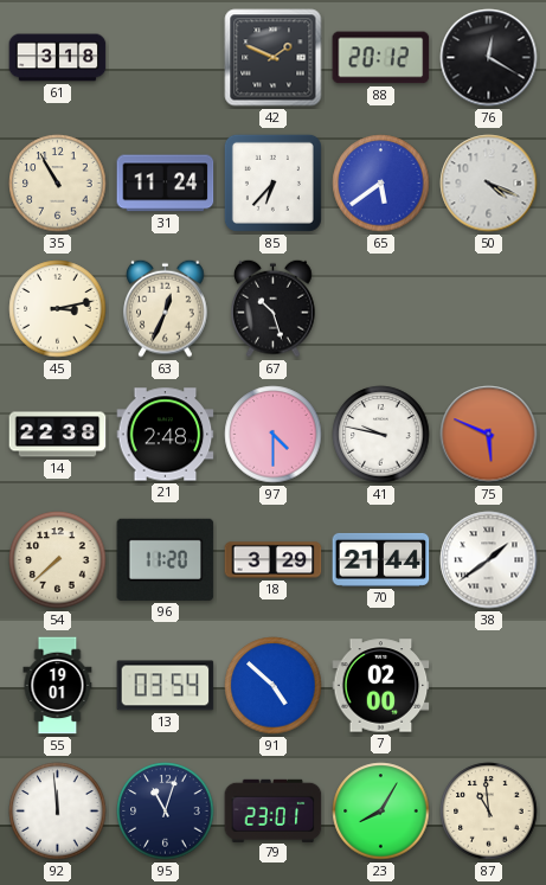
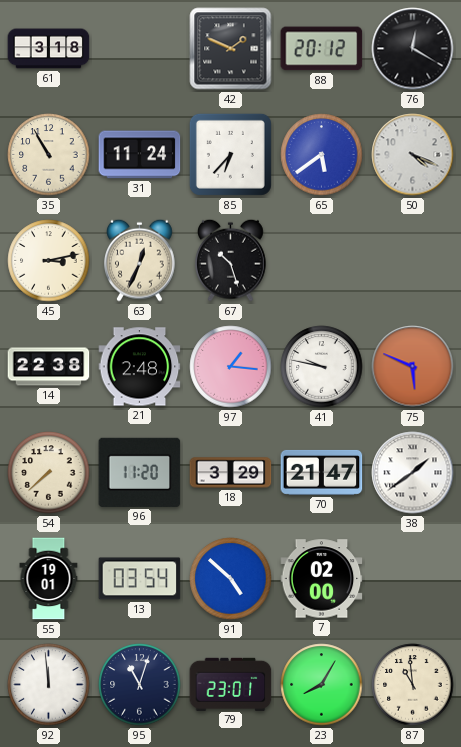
97: 4:30 -> 1:16 (231, 367)
70: 21:44 -> 21:47 (322, 472)
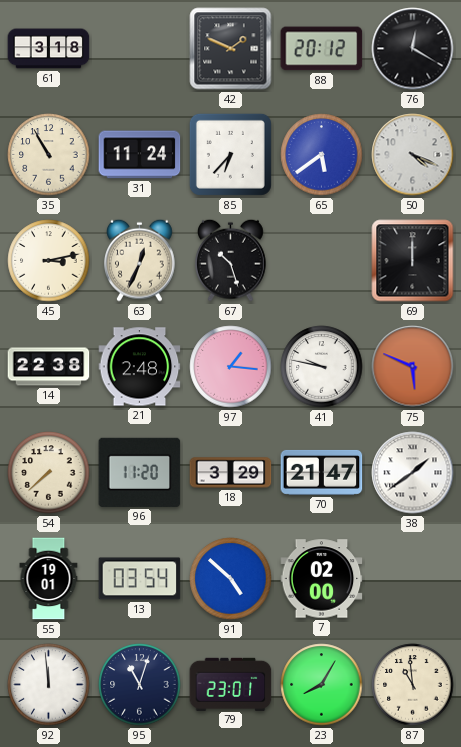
69: none -> 12:00 (413, 261)
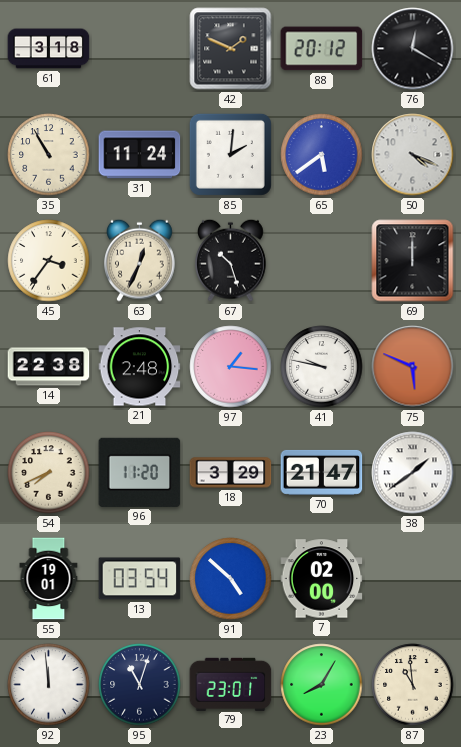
85: 6:37 -> 2:01 (230, 154)
45: 3:13 -> 3:36 (49, 261)
54: 7:38 -> 7:41 (49, 473)
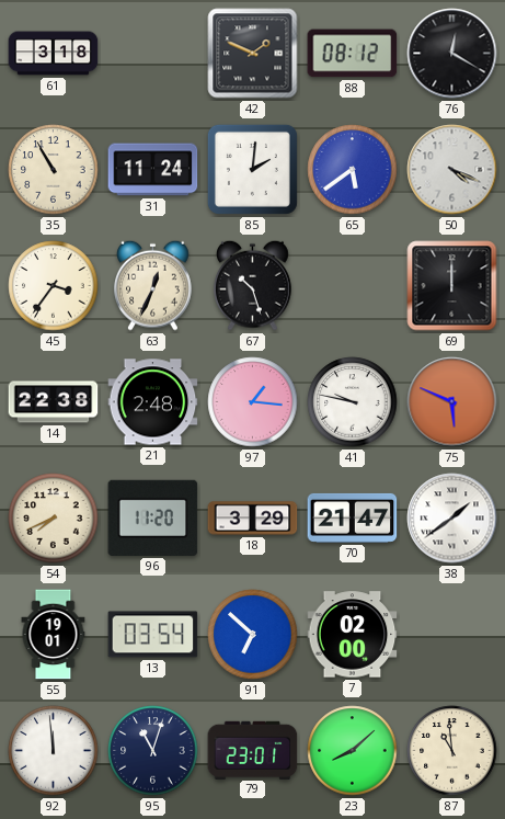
88: 20:12 -> 08:12 (353, 54)
91: 4:52 -> 6:52 (253, 635)
23: 8:05 -> 8:08 (353, 751)
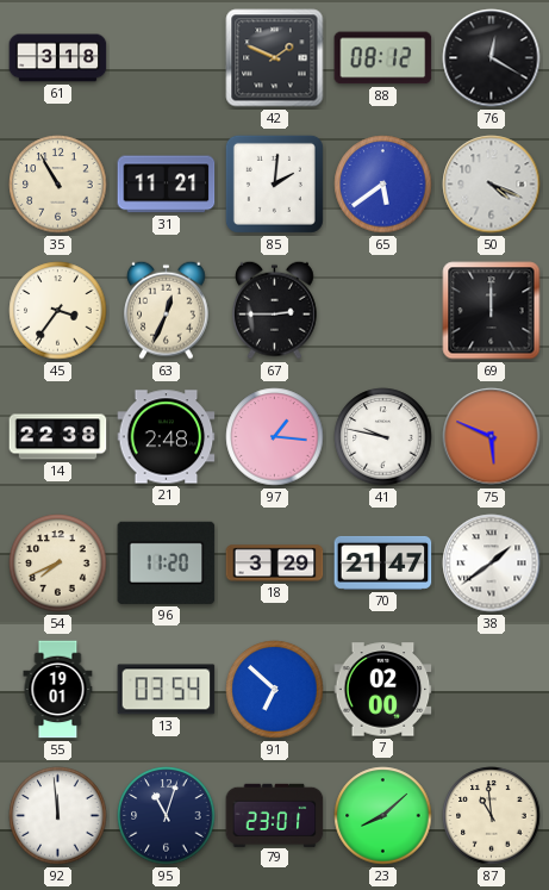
31: 11:24 -> 11:21 (167, 185)
67: 10:27 -> 2:45 (275, 310)
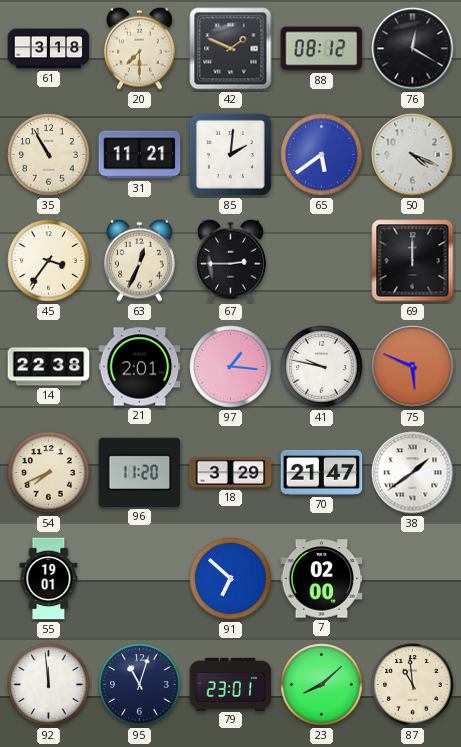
20: none -> 7:30 (140, 48)
21: 2:48 -> 2:01 (140, 367)
13: 03:54 -> none (167, 690)
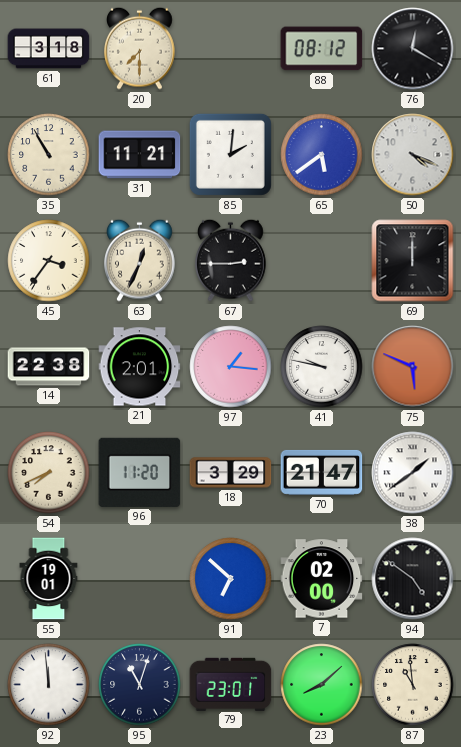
42: 1:49 -> none (231, 49)
94: none -> 4:51 (413, 579)
